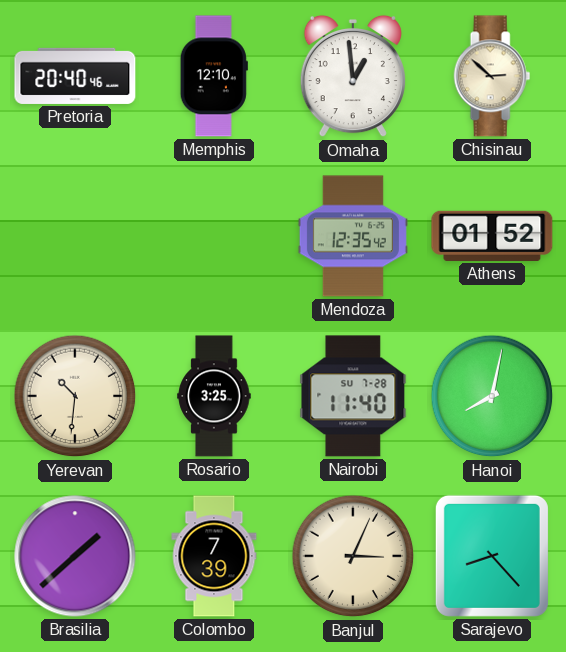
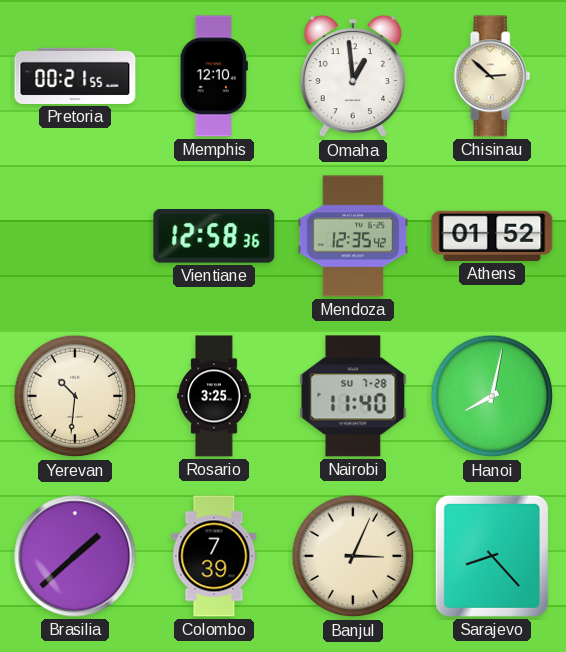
Pretoria: 20:40 -> 00:21 (75, 76)
Vientiane: none -> 12:58 (214, 237)
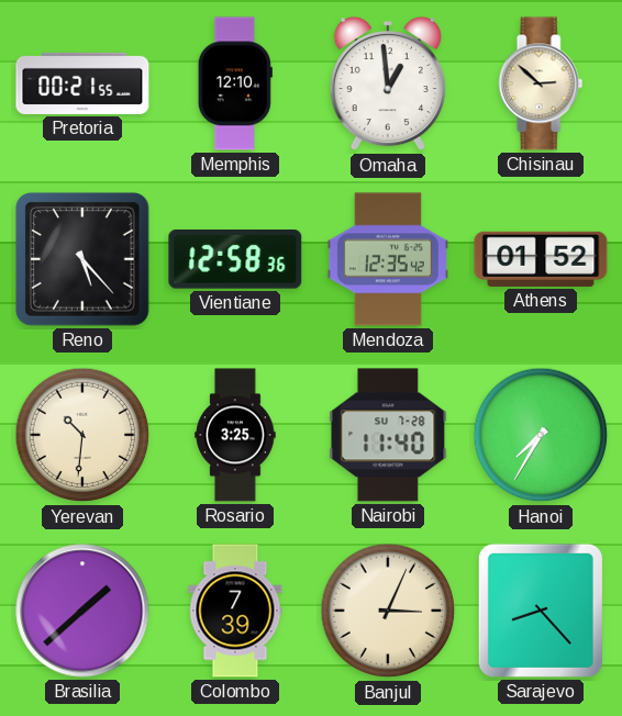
Reno: none -> 5:23 (82, 259)
Hanoi: 8:02 -> 7:35 (541, 435)
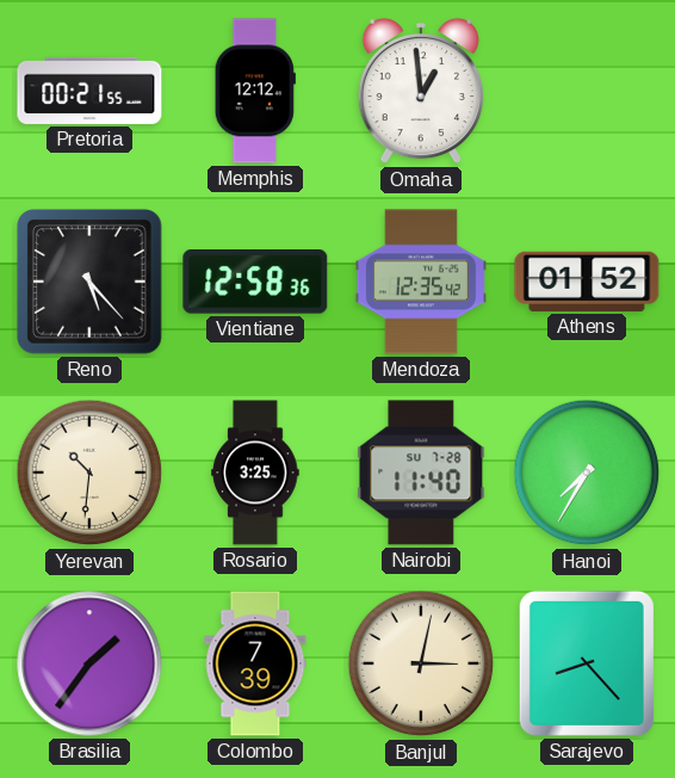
Memphis: 12:10 -> 12:12 (255, 91)
Chisinau: 2:52 -> none (541, 83)
Brasilia: 1:38 -> 1:36 (89, 663)
Banjul: 3:04 -> 3:02 (421, 663)
